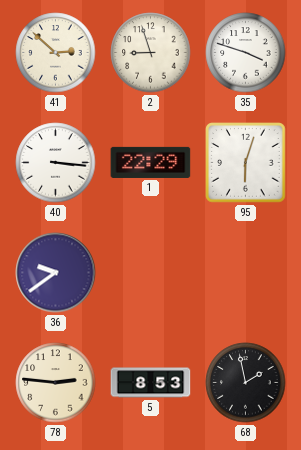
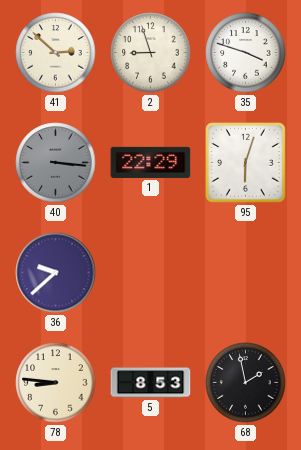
40 dial: white -> grey (56, 163)
36: 9:39 -> 9:38 (56, 273)
78: 2:46 -> 8:46 (56, 383)
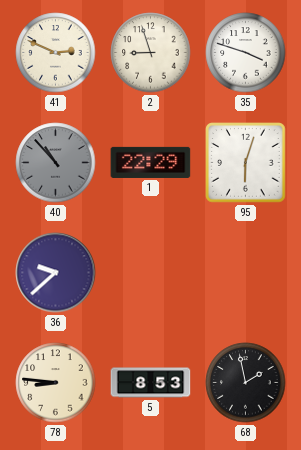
41: 2:52 -> 2:49 (56, 53)
40: 3:16 -> 10:53 (56, 163)
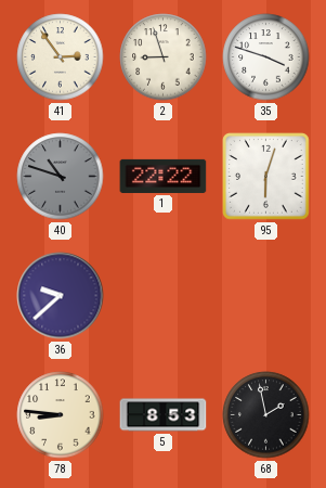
41: 2:49 -> 2:54 (61, 57)
40: 10:53 -> 10:48 (61, 177)
1: 22:29 -> 22:22 (164, 176)
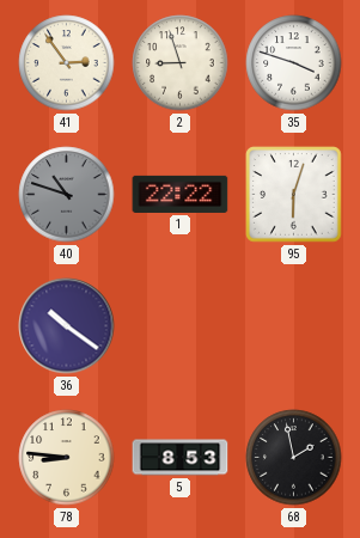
36: 9:38 -> 10:21 (67, 326)
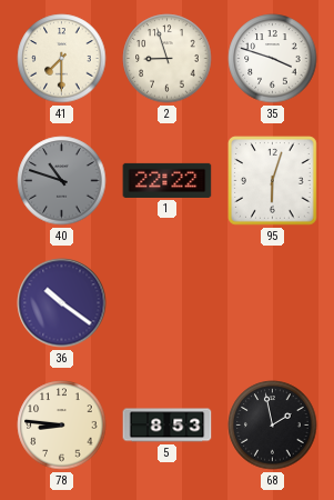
41: 2:54 -> 7:30 (62, 59)
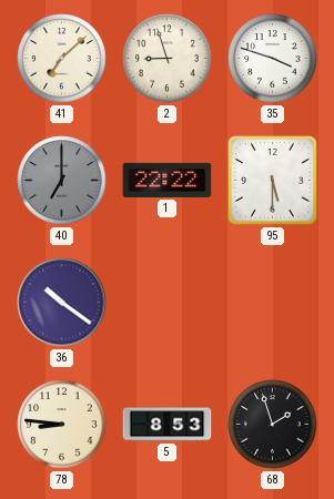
41: 7:30 -> 7:08 (62, 59)
40: 10:48 -> 7:00 (62, 181)
95: 6:03 -> 5:30 (273, 181)
68: 1:58 -> 1:57 (273, 425)
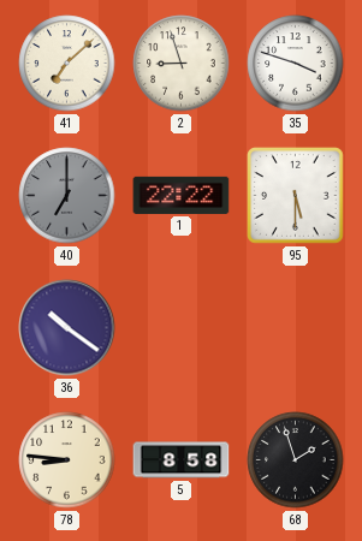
5: 8:53 -> 8:58 (182, 460)
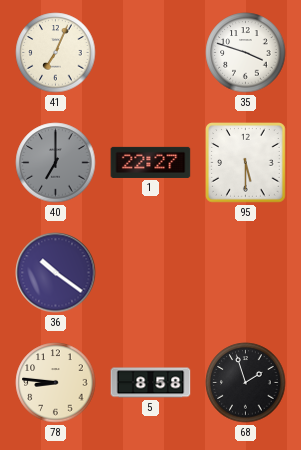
41: 7:08 -> 7:04 (56, 53)
2: 8:57 -> none (182, 64)
1: 22:22 -> 22:27 (151, 162)
